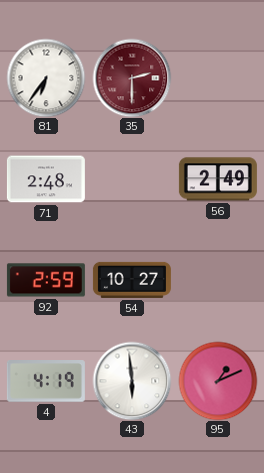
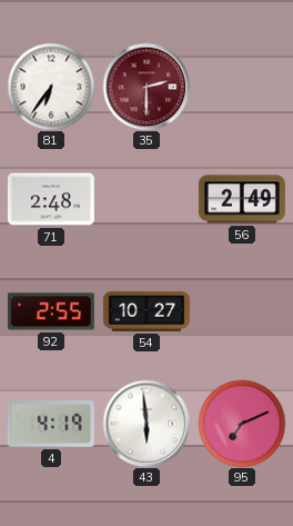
92: 2:59 -> 2:55 (51, 311)
95: 1:11 -> 7:11 (242, 424)
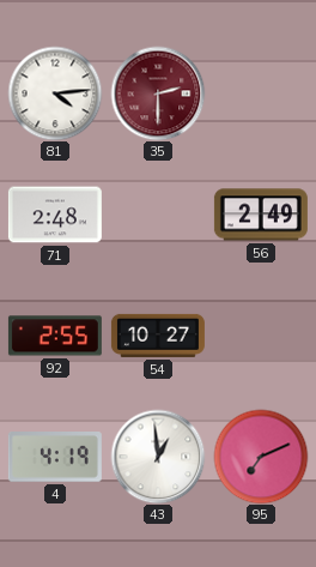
81: 6:36 -> 4:14 (55, 94)
43: 5:59 -> 12:59 (158, 457)
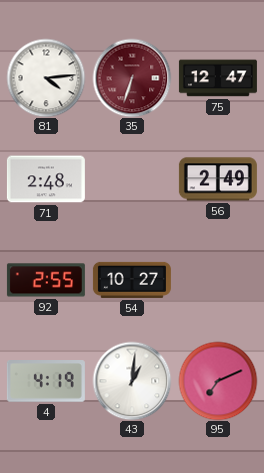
35: 2:30 -> 6:33 (132, 78)
75: none -> 12:47 (218, 78)
43: 12:59 -> 1:01 (132, 381)
